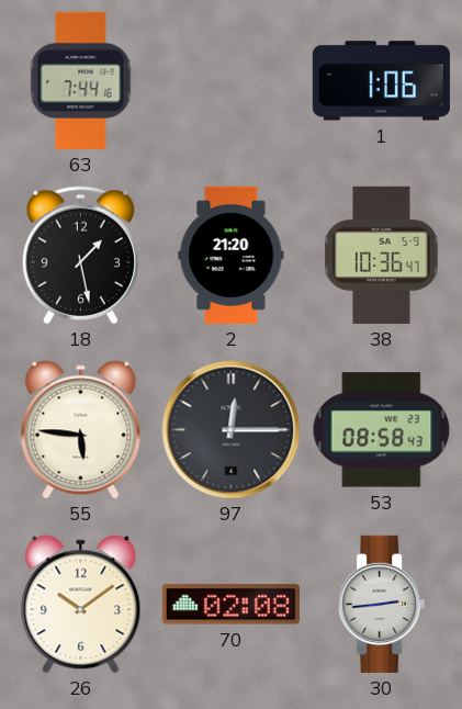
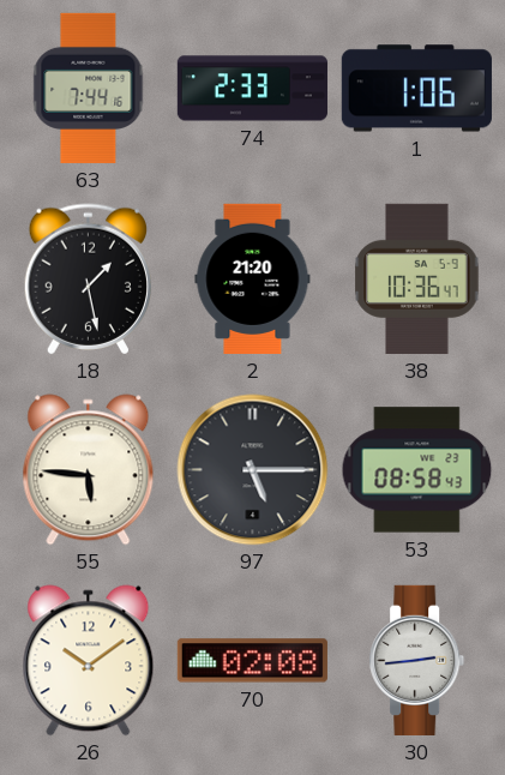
74: none -> 2:33 (252, 89)
97: 12:15 -> 5:15 (253, 470)
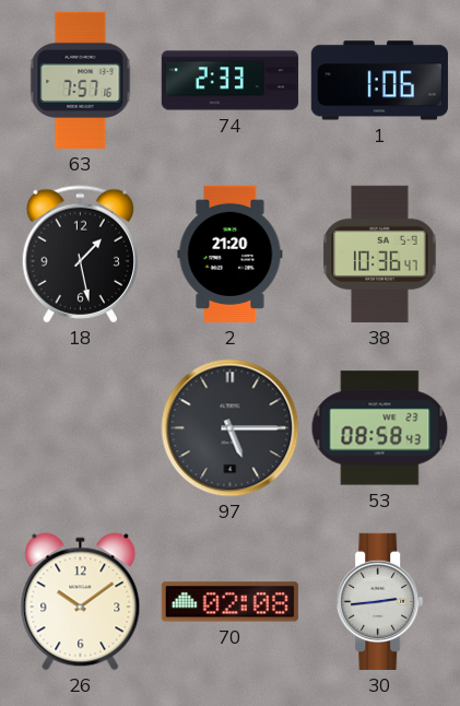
63: 7:44 -> 7:57 (81, 80)
55: 5:46 -> none (89, 470)
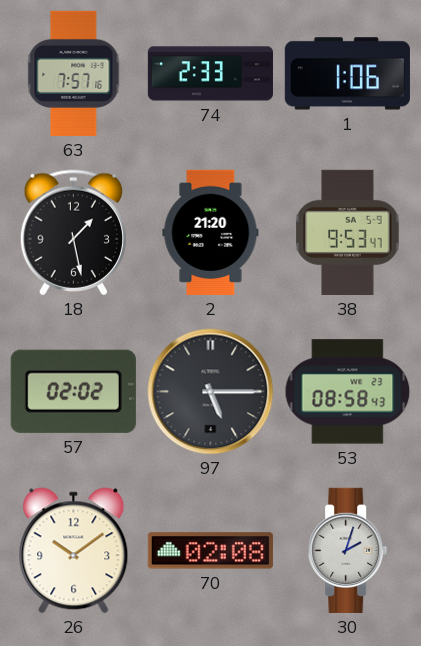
38: 10:36 -> 9:53 (348, 232)
57: none -> 02:02 (73, 391)
30: 2:44 -> 2:03 (348, 550)
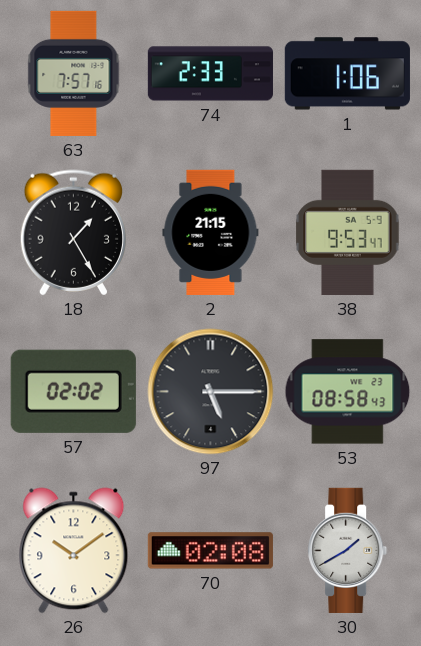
18: 1:28 -> 1:25 (73, 233)
2: 21:20 -> 21:15 (211, 232)
30: 2:03 -> 1:40 (348, 550)
